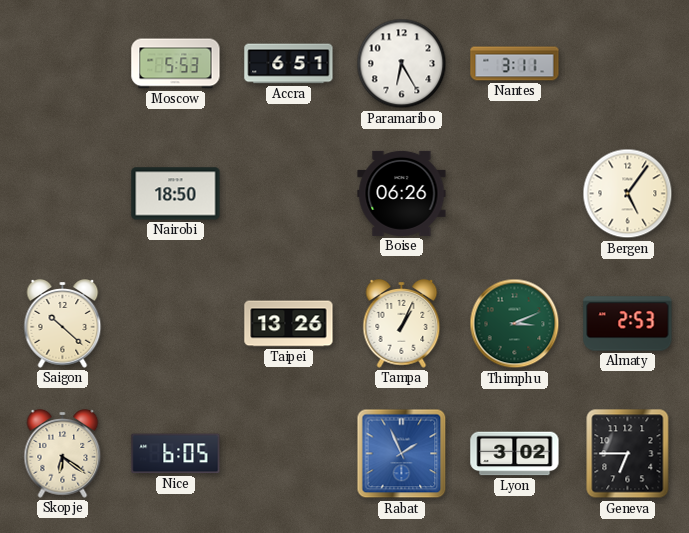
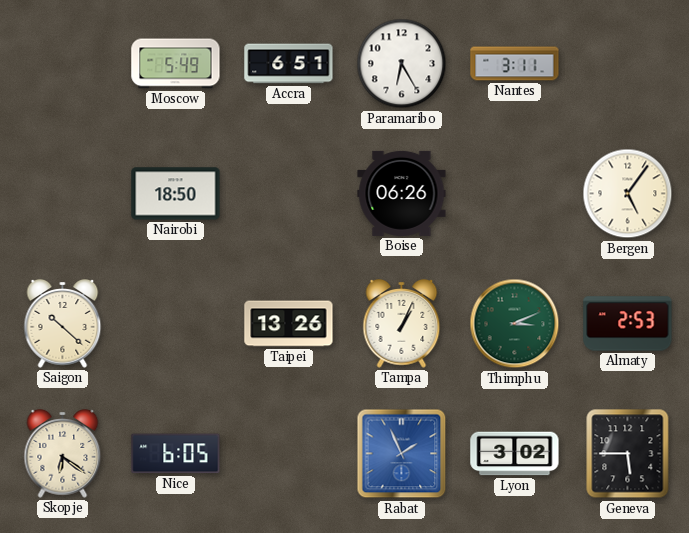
Moscow: 5:53 -> 5:49 (176, 64)
Geneva: 6:45 -> 5:45 (628, 454)
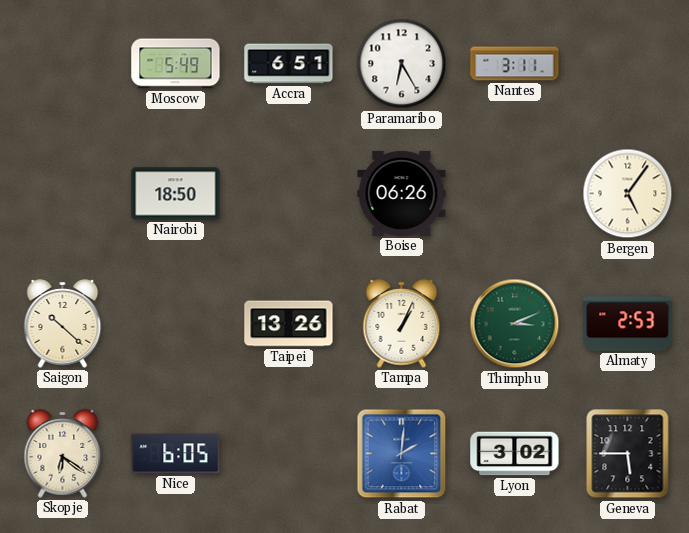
Rabat: 1:56 -> 2:01 (402, 454)
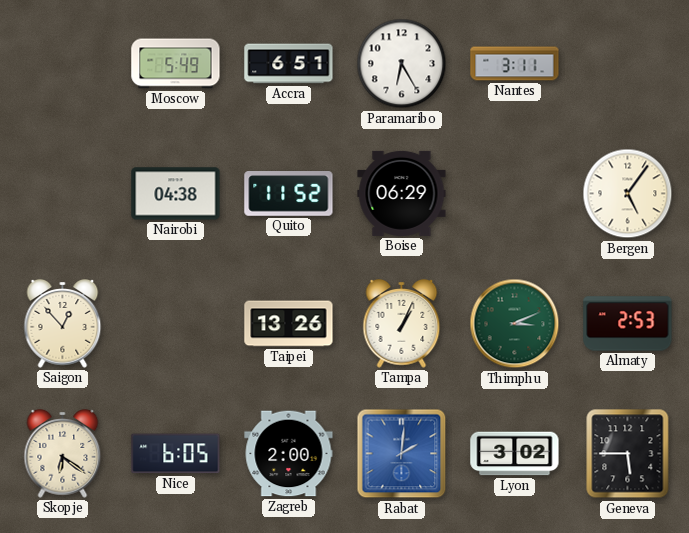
Nairobi: 18:50 -> 04:38 (176, 194)
Quito: none -> 11:52 (289, 194)
Boise: 06:26 -> 06:29 (402, 193)
Saigon: 10:22 -> 12:53 (63, 324)
Zagreb: none -> 2:00 (289, 454)
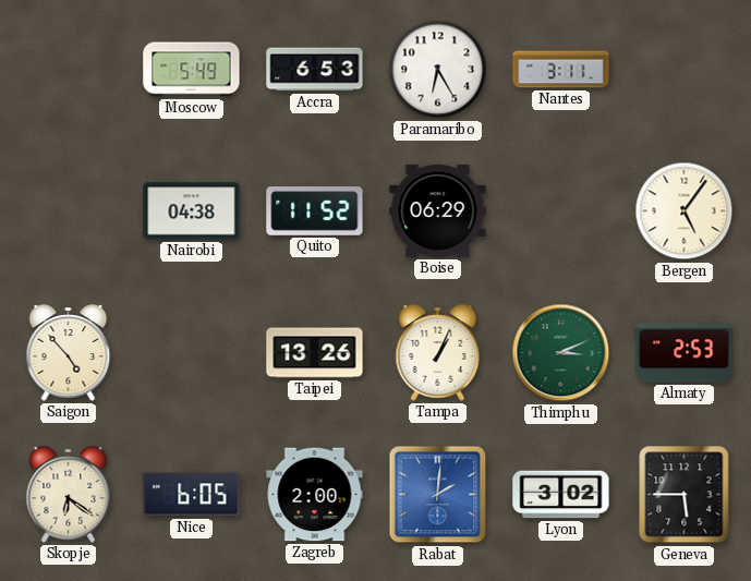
Accra: 6:51 -> 6:53 (315, 70)
Saigon: 12:53 -> 4:53 (69, 353)
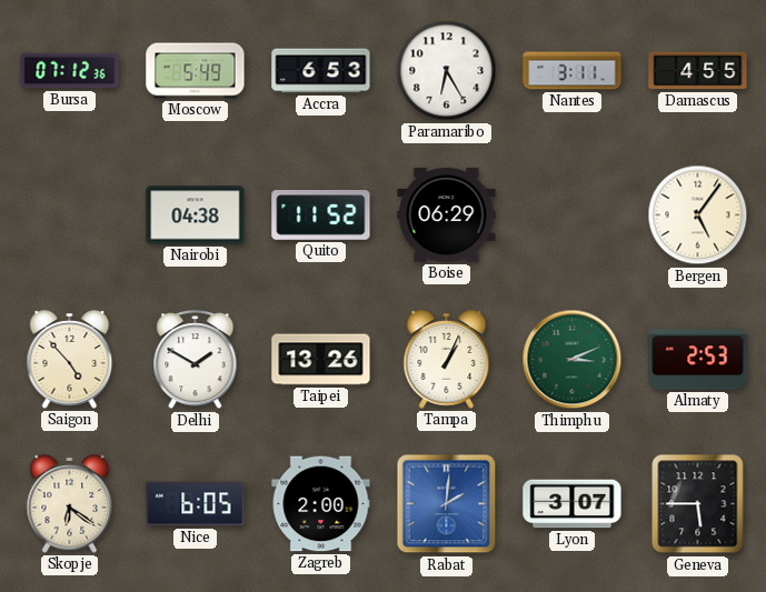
Bursa: none -> 07:12 (70, 71)
Damascus: none -> 4:55 (698, 71)
Delhi: none -> 1:50 (196, 361)
Lyon: 3:02 -> 3:07 (573, 504)
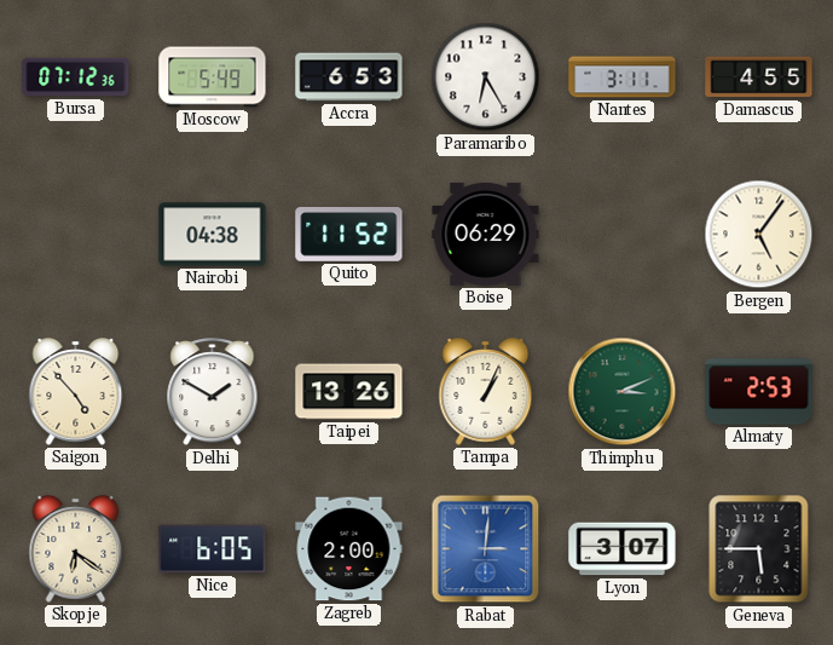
Rabat: 2:01 -> 3:01 (486, 549)
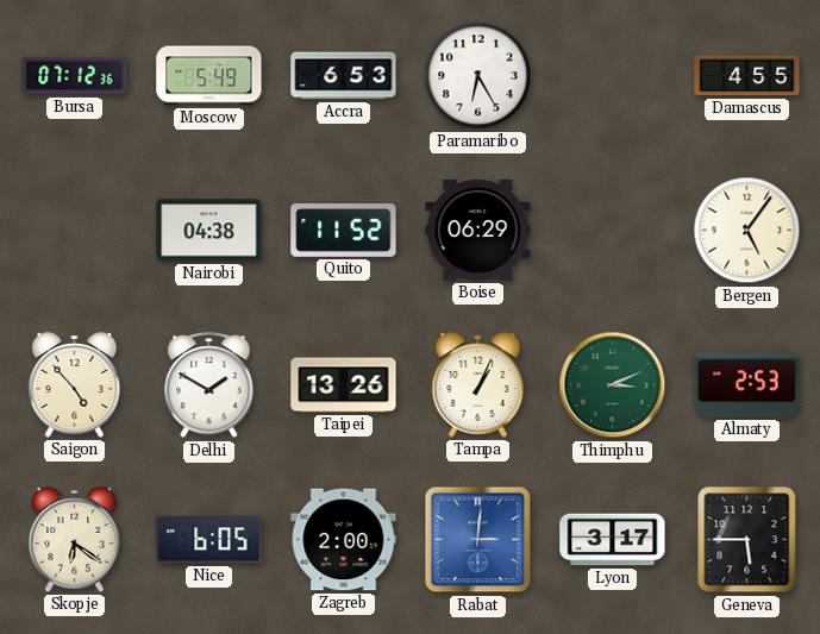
Nantes: 3:11 -> none (623, 77)
Lyon: 3:07 -> 3:17 (613, 540)
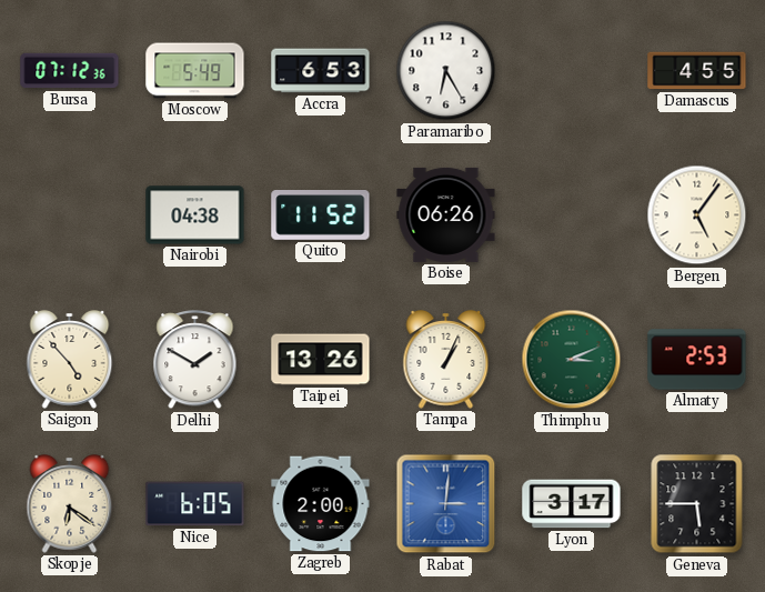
Boise: 06:29 -> 06:26 (446, 214)
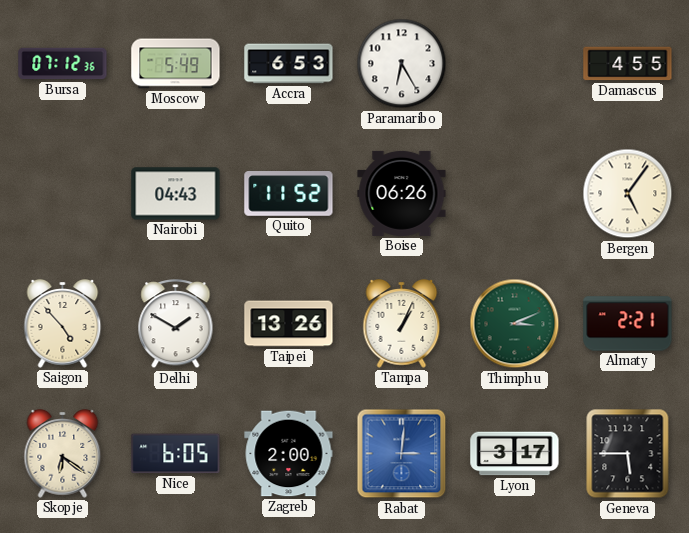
Nairobi: 04:38 -> 04:43 (176, 194)
Almaty: 2:53 -> 2:21 (628, 324)
